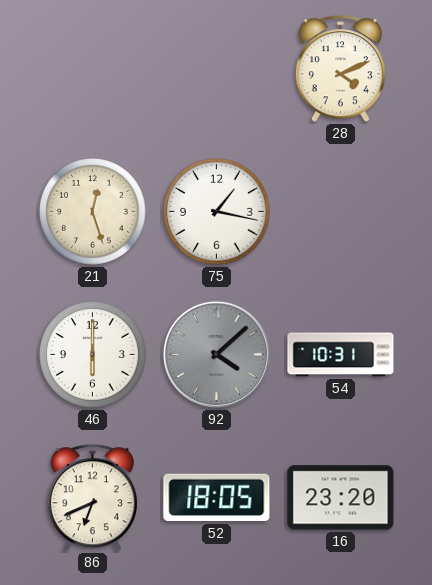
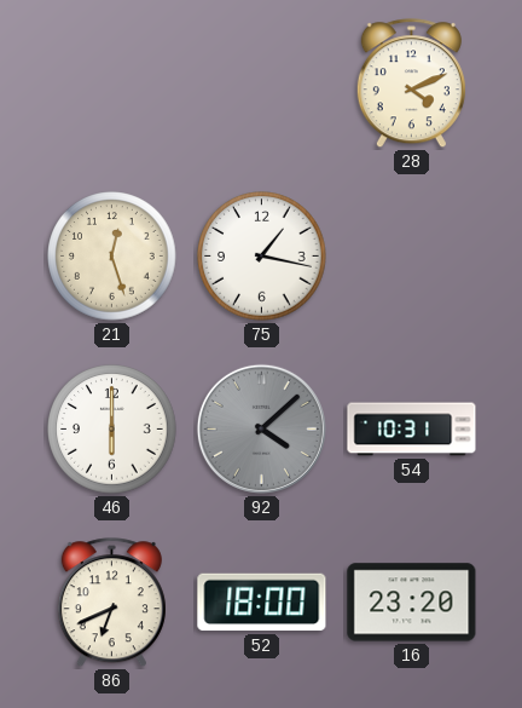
52: 18:05 -> 18:00 (262, 603)
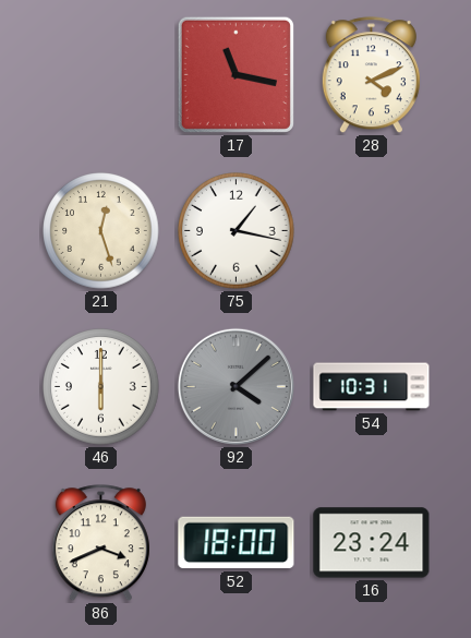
17: none -> 11:17 (235, 74)
86: 6:41 -> 3:41 (100, 543)
16: 23:20 -> 23:24 (372, 543)
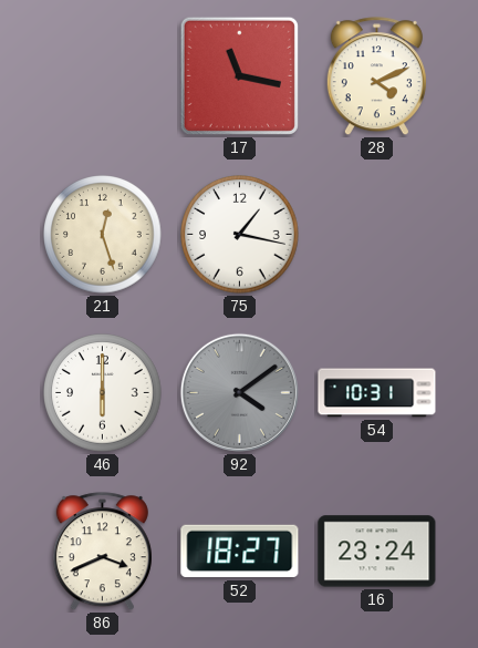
92: 4:08 -> 4:09 (239, 392)
52: 18:00 -> 18:27 (240, 552)
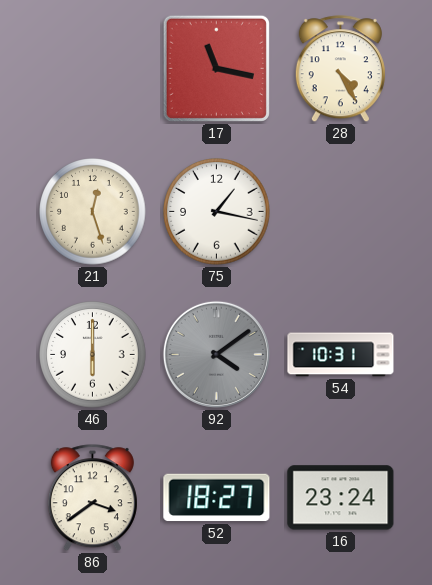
28: 4:11 -> 4:25 (340, 69)
86: 3:41 -> 3:39 (92, 498)
